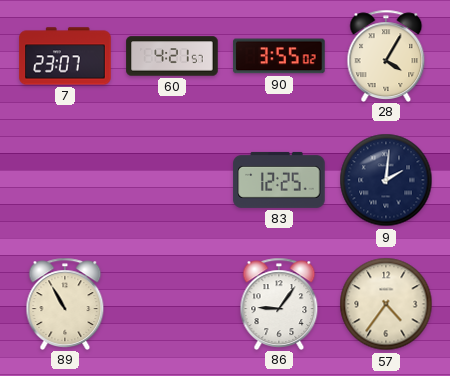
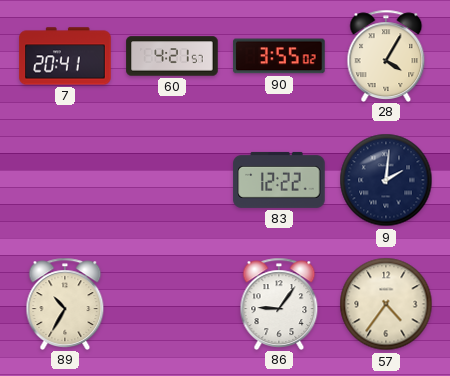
7: 23:07 -> 20:41 (65, 56)
83: 12:25 -> 12:22 (279, 180)
89: 10:55 -> 10:35 (65, 303)
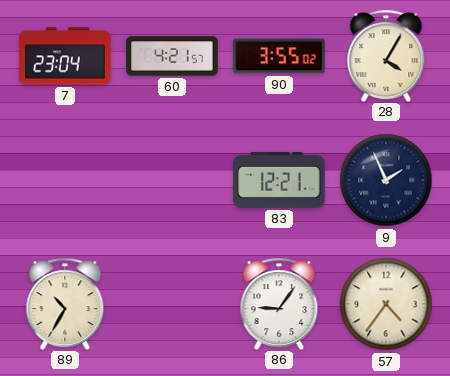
7: 20:41 -> 23:04 (65, 56)
83: 12:22 -> 12:21 (279, 180)
9: 2:01 -> 1:56 (386, 180)
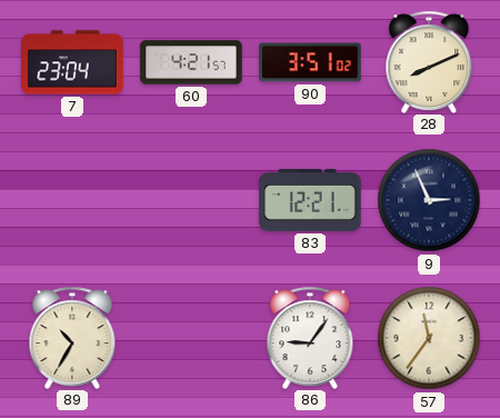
90: 3:55 -> 3:51 (310, 62)
28: 4:05 -> 8:11 (429, 61)
9: 1:56 -> 2:56 (429, 200)
57: 4:36 -> 11:36 (429, 338)
